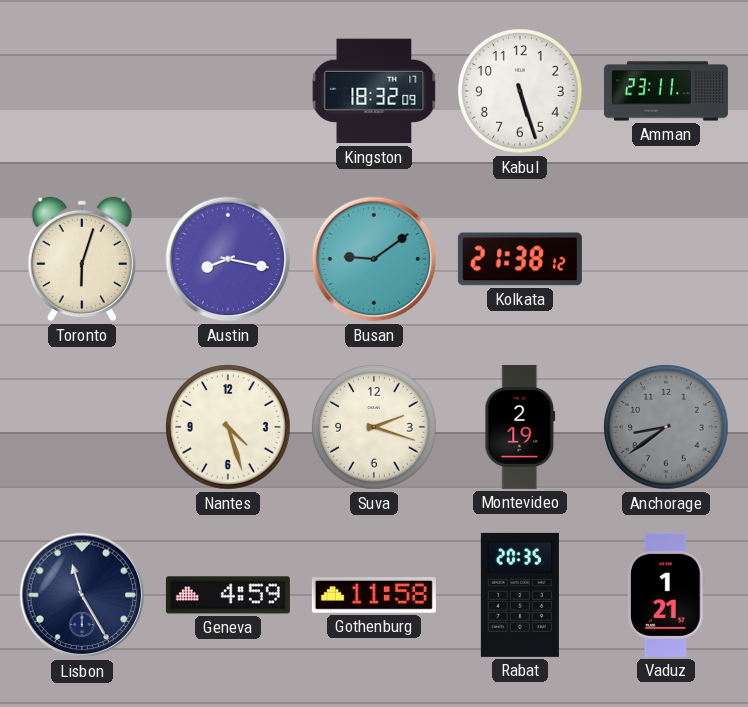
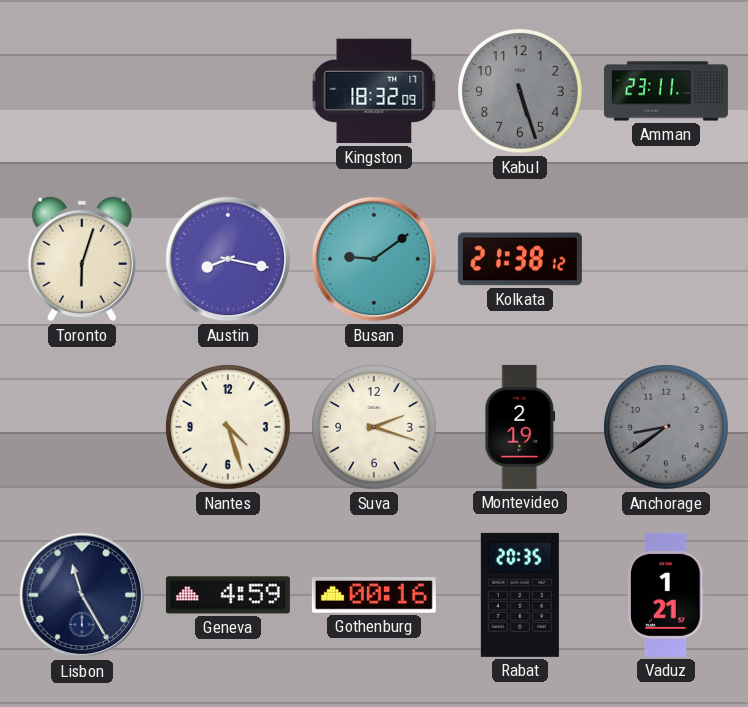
Kabul dial: white -> grey (520, 91)
Gothenburg: 11:58 -> 00:16 (374, 596)
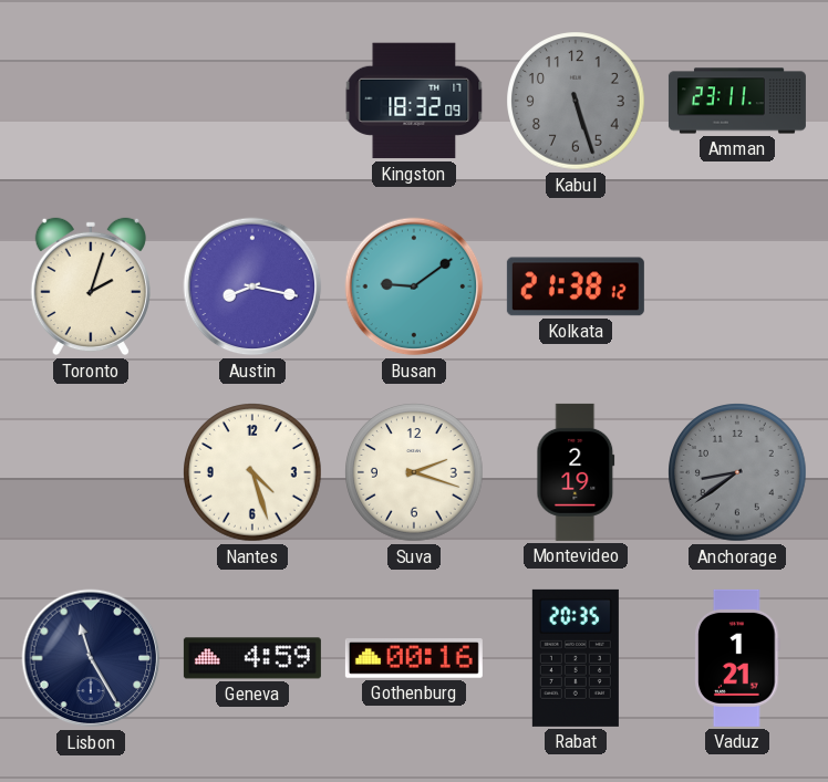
Toronto: 6:03 -> 2:03 (91, 286)
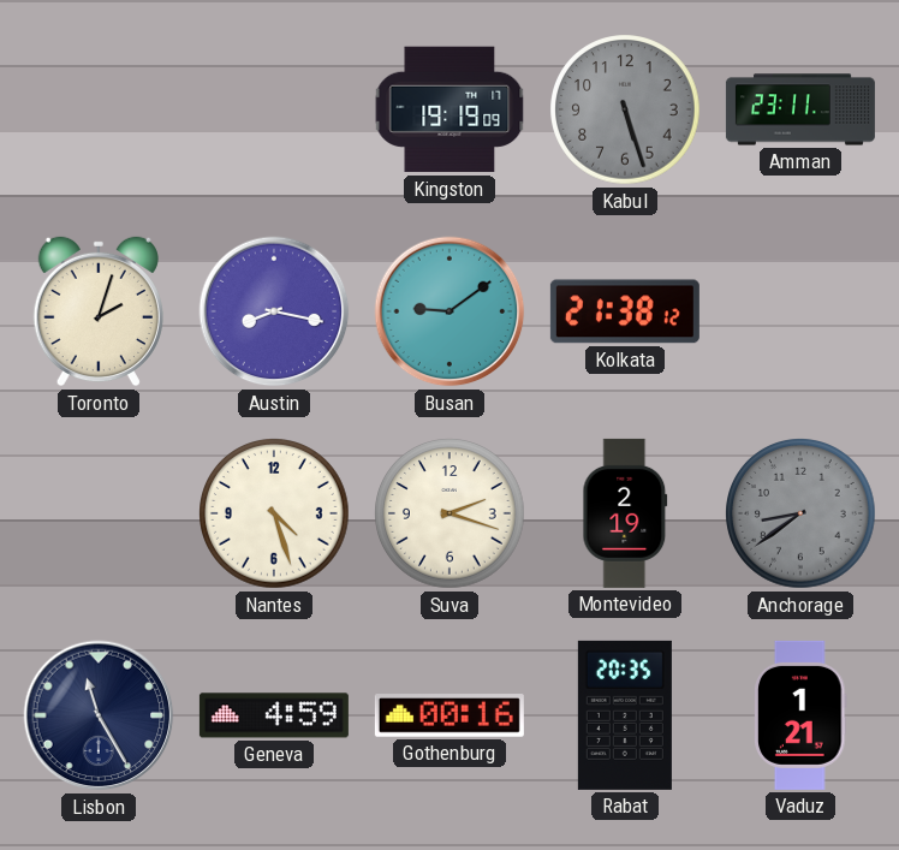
Kingston: 18:32 -> 19:19 (449, 109)
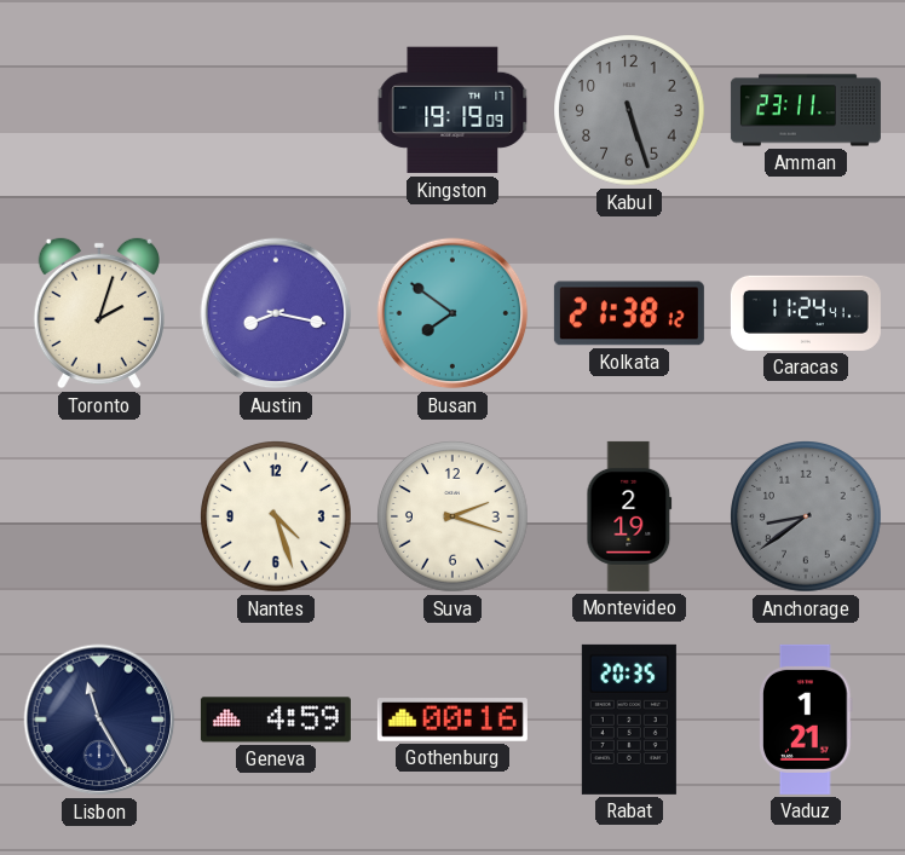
Busan: 9:09 -> 7:51 (452, 313)
Caracas: none -> 11:24 (806, 313)
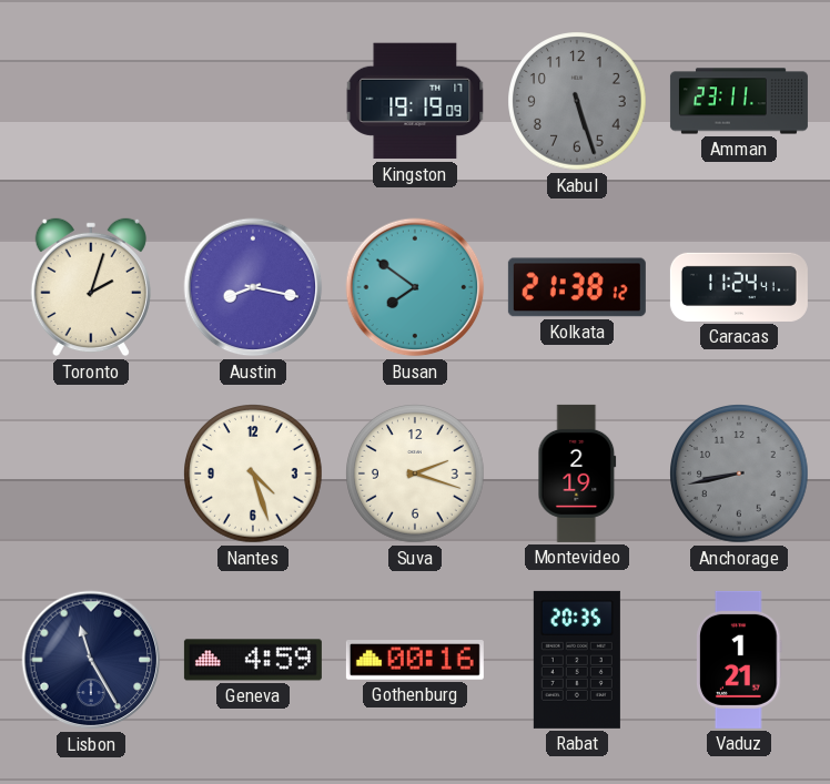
Anchorage: 8:39 -> 8:43 (739, 474)
